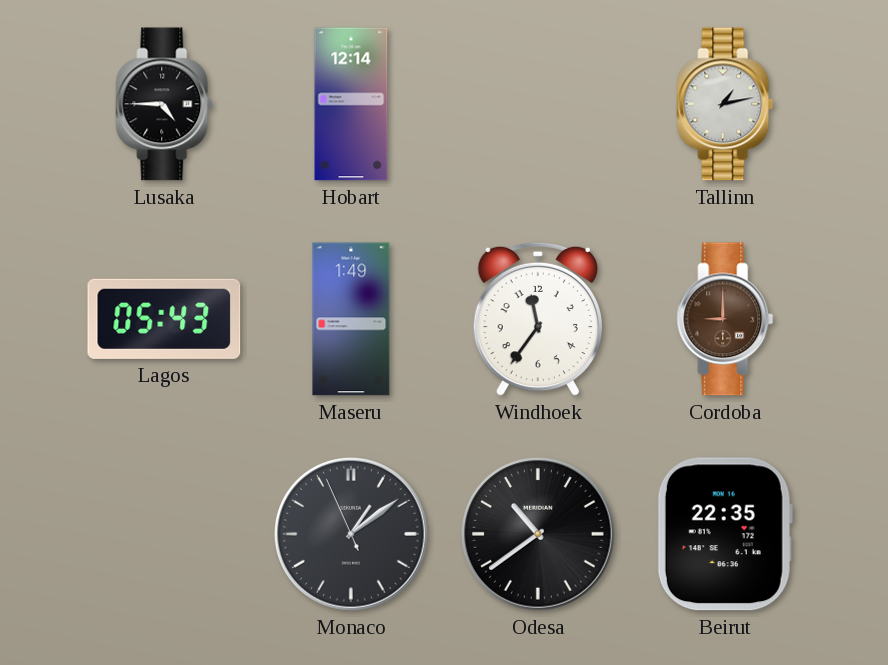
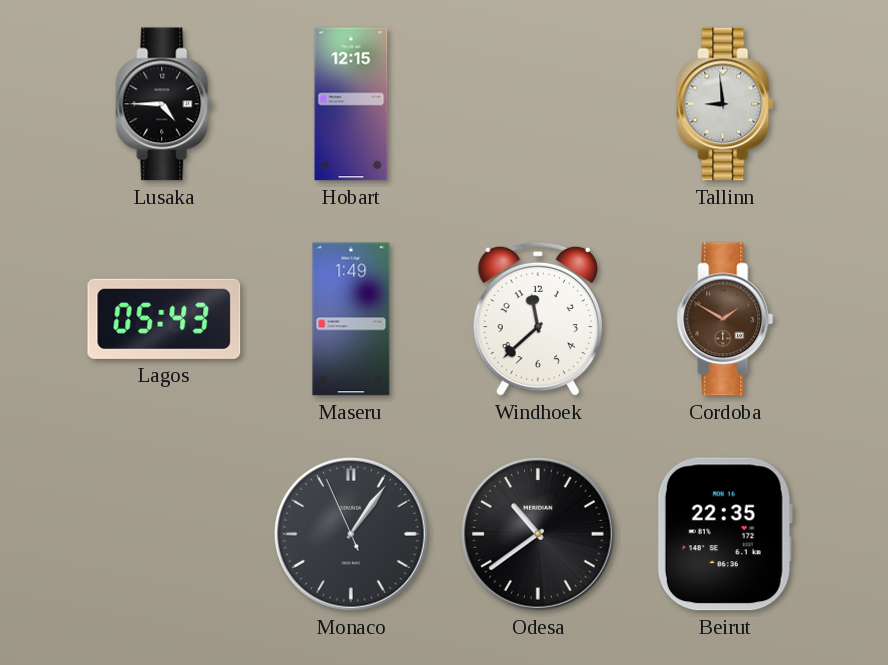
Hobart: 12:14 -> 12:15 (351, 104)
Tallinn: 1:13 -> 8:59 (725, 104)
Windhoek: 11:36 -> 11:38 (538, 319)
Cordoba: 9:00 -> 1:50 (725, 319)
Monaco: 1:08 -> 1:05 (352, 535)
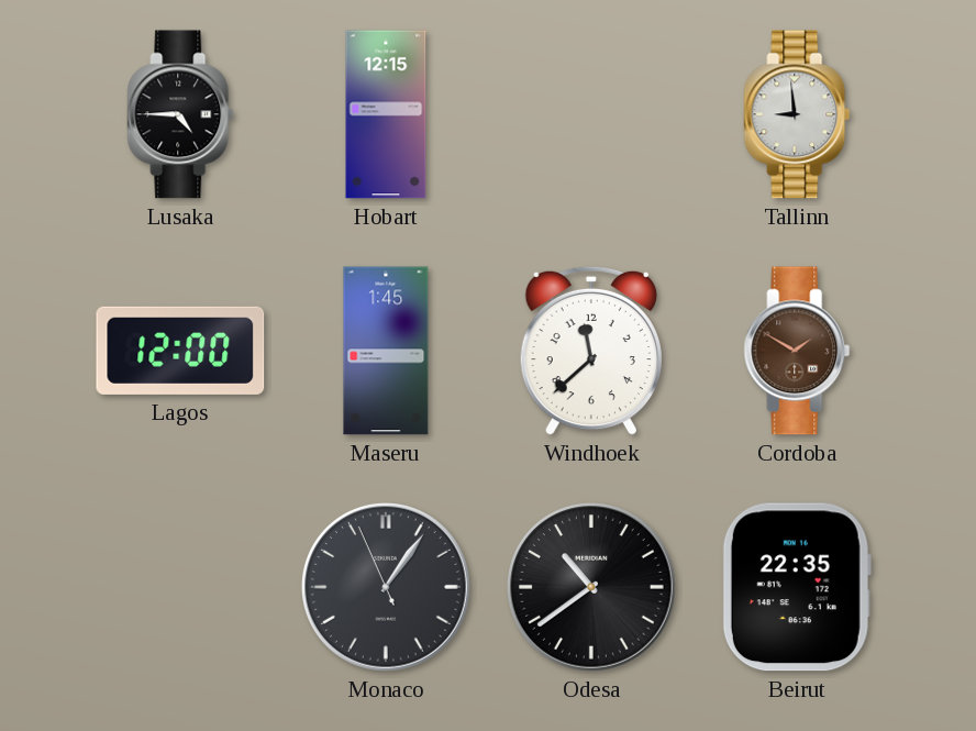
Lagos: 05:43 -> 12:00 (180, 351)
Maseru: 1:49 -> 1:45 (386, 351)
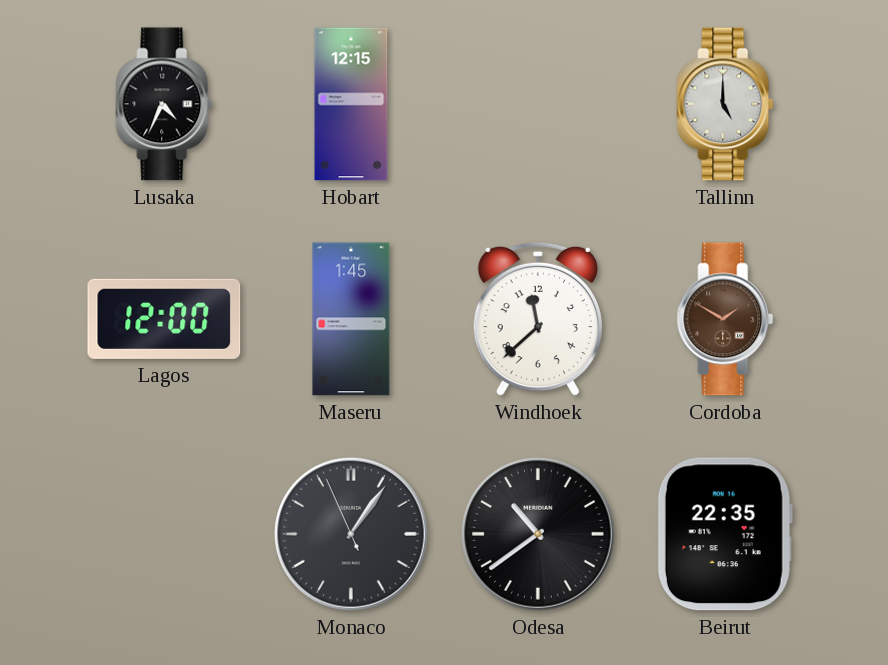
Lusaka: 4:45 -> 4:34 (164, 104)
Tallinn: 8:59 -> 5:00 (725, 104)
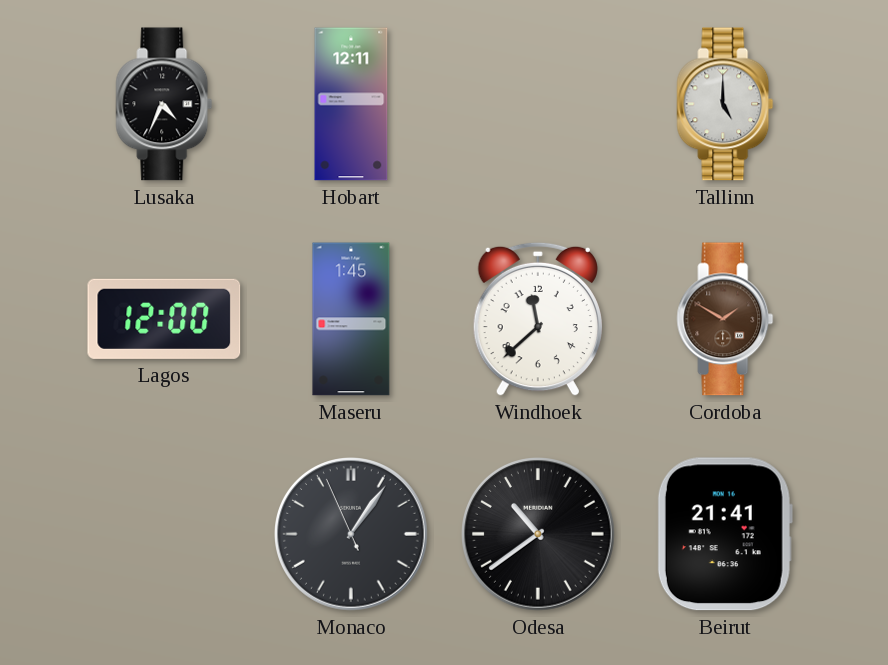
Hobart: 12:15 -> 12:11 (351, 104)
Beirut: 22:35 -> 21:41 (725, 534)
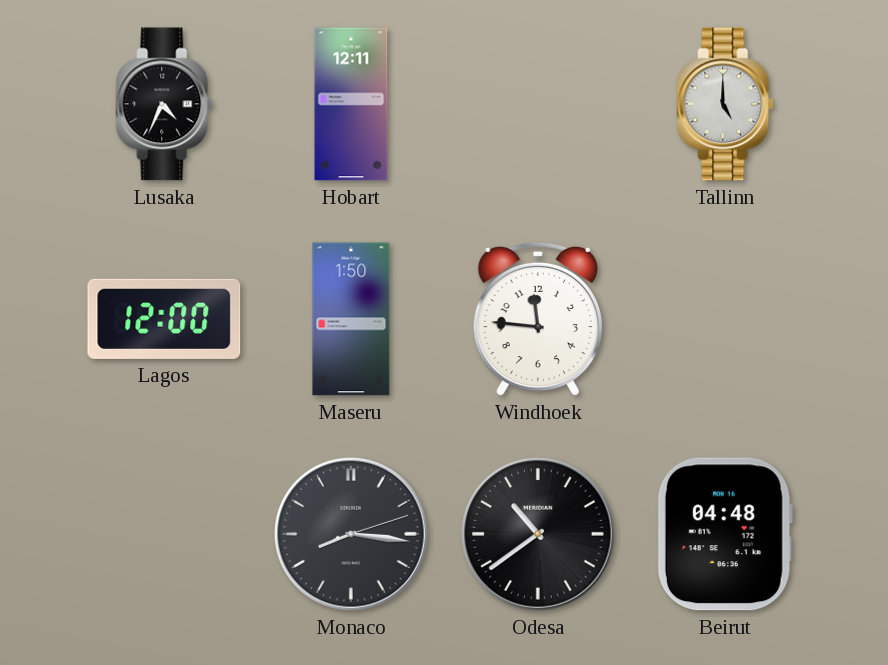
Maseru: 1:45 -> 1:50 (351, 319)
Windhoek: 11:38 -> 11:46 (538, 319)
Cordoba: 1:50 -> none (725, 319)
Monaco: 1:05 -> 8:16 (352, 535)
Beirut: 21:41 -> 04:48 (725, 534)
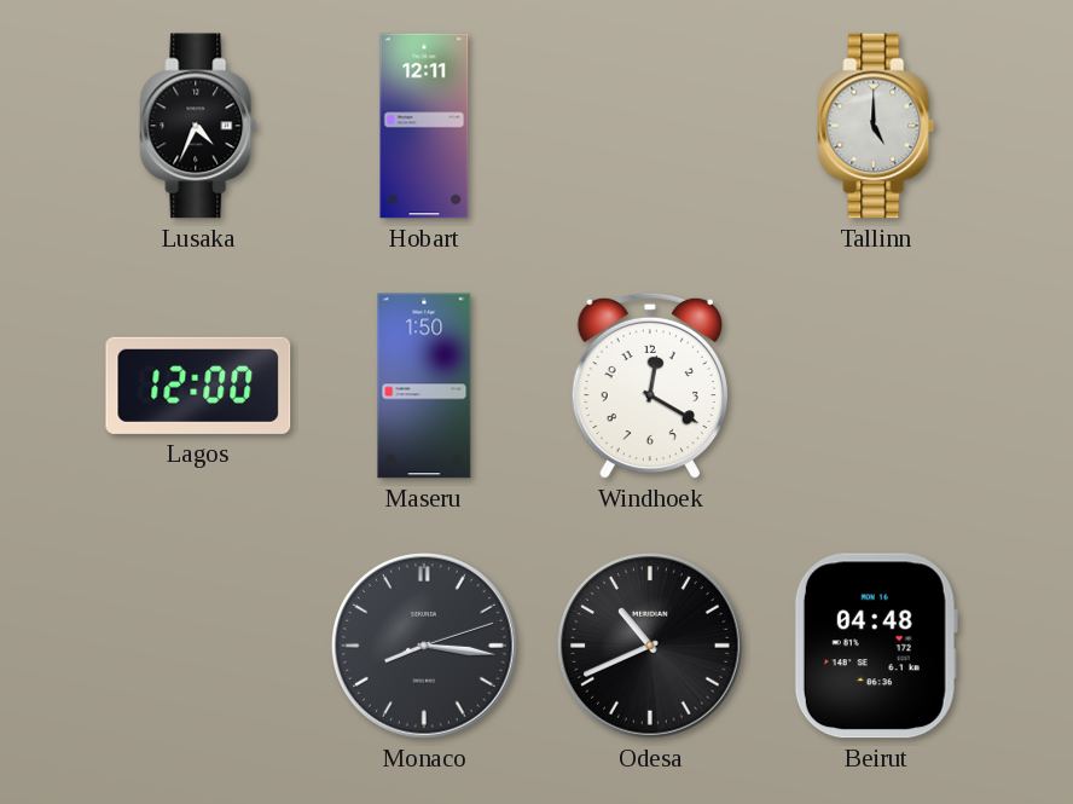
Windhoek: 11:46 -> 12:20 (650, 386)
Odesa: 10:39 -> 10:41 (651, 647)
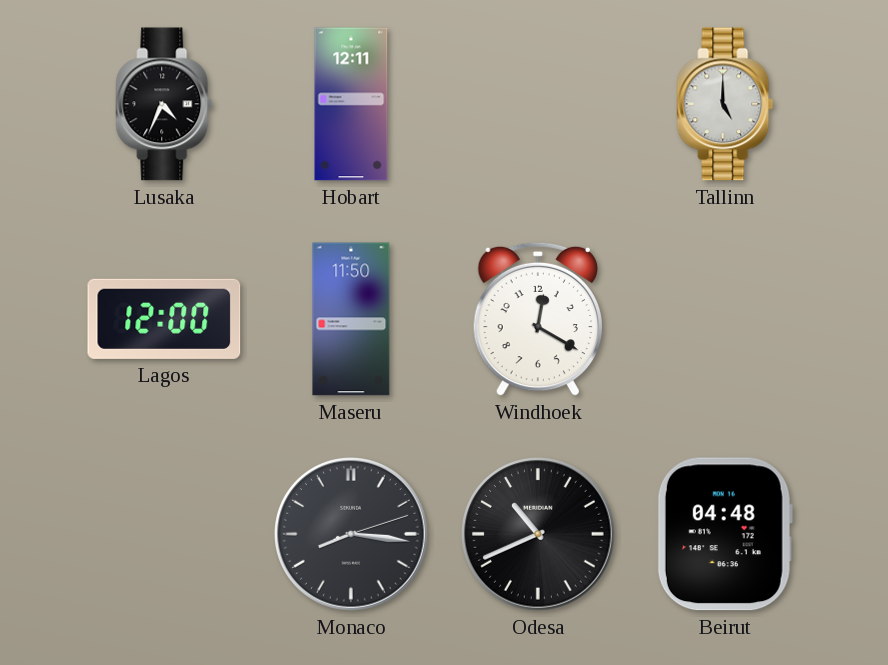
Maseru: 1:50 -> 11:50 (351, 319)
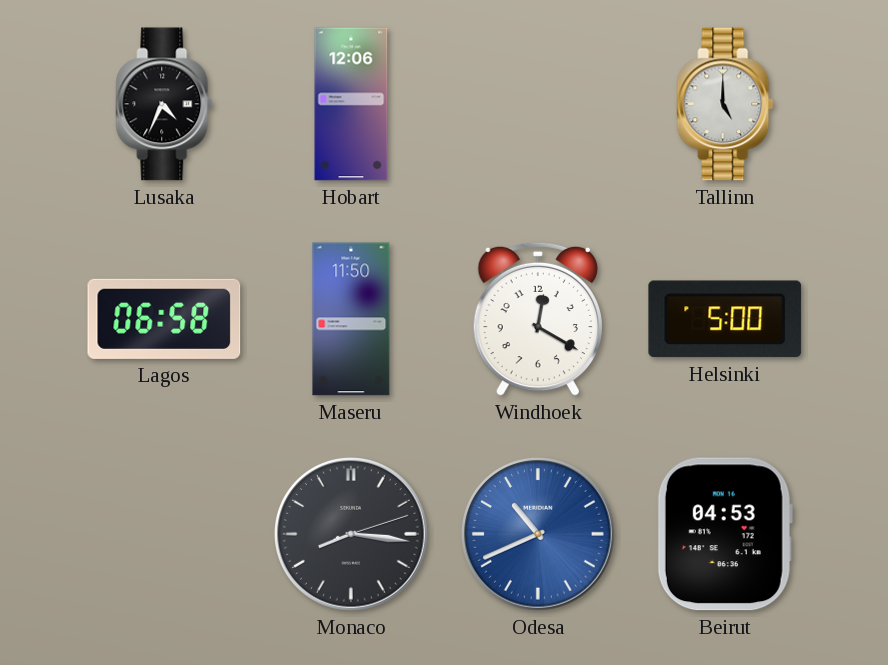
Hobart: 12:11 -> 12:06 (351, 104)
Lagos: 12:00 -> 06:58 (164, 319)
Helsinki: none -> 5:00 (725, 319)
Odesa dial: black -> blue (539, 535)
Beirut: 04:48 -> 04:53 (725, 534)
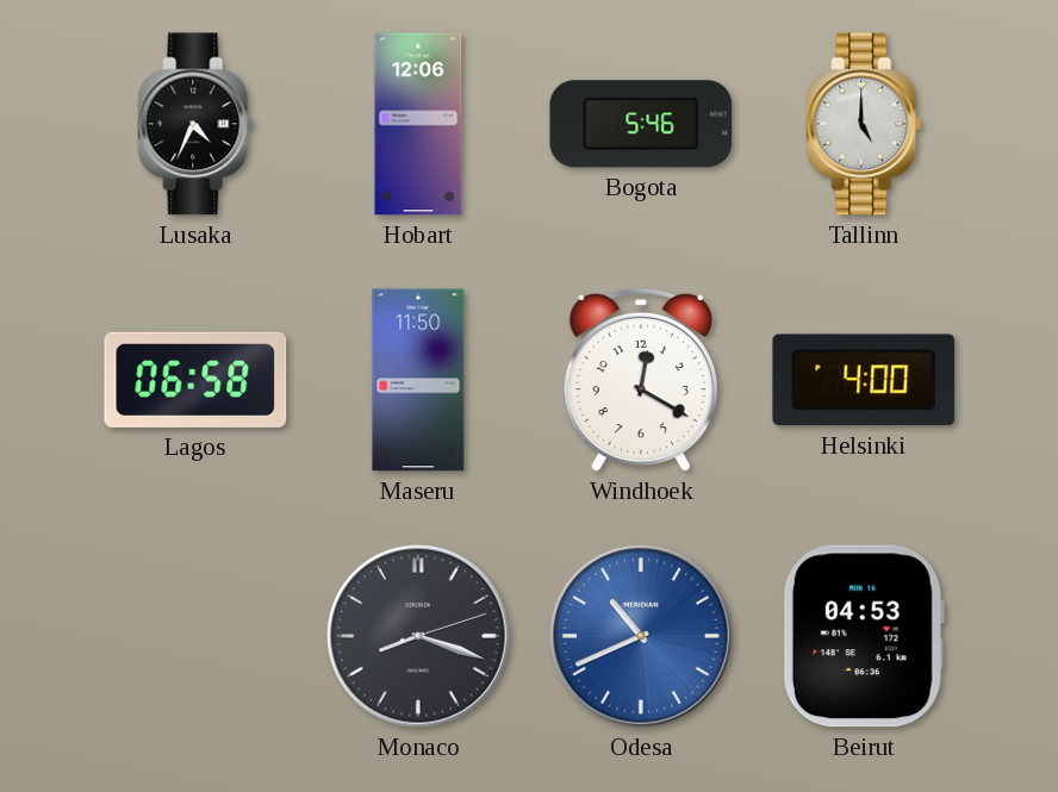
Bogota: none -> 5:46 (641, 124)
Helsinki: 5:00 -> 4:00 (864, 380)
Monaco: 8:16 -> 8:18 (419, 637)
